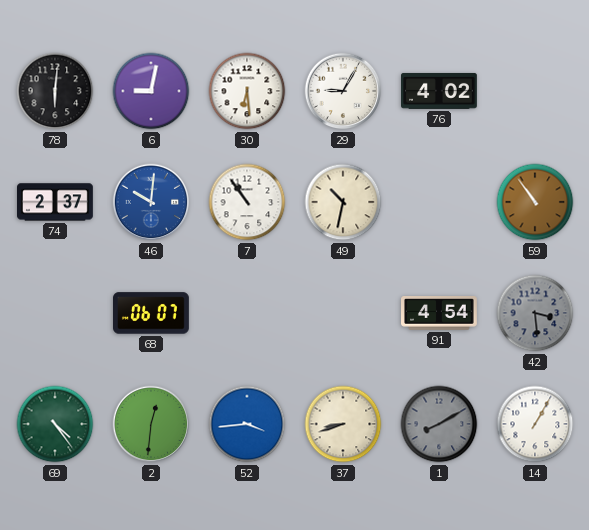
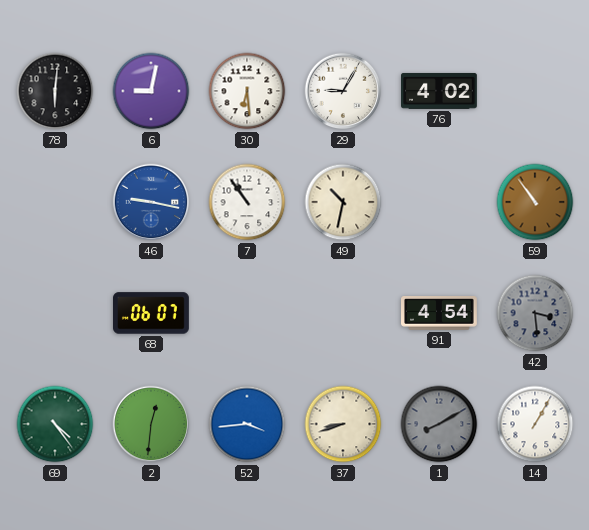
74: 2:37 -> none (56, 202)
46: 10:01 -> 9:17 (151, 202)
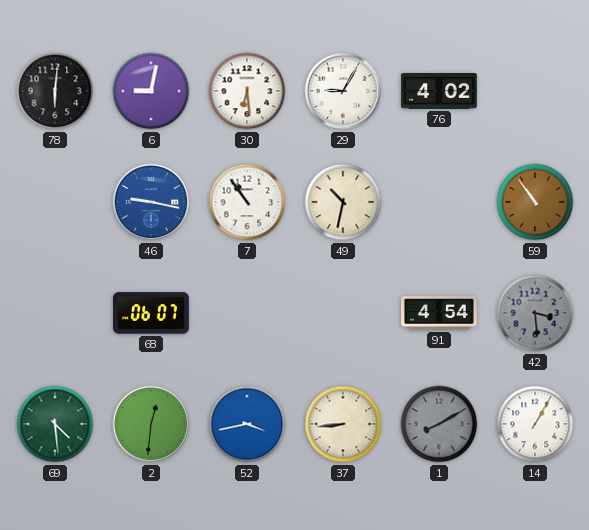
69: 4:24 -> 4:29 (55, 424)
52: 3:44 -> 3:43 (247, 424)
37: 8:42 -> 8:44 (343, 424)
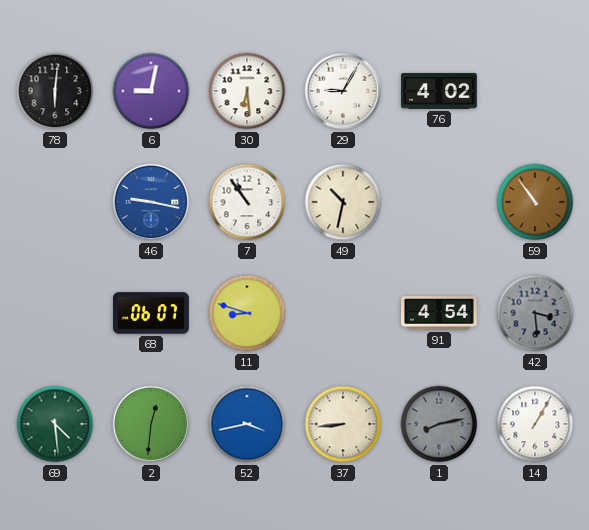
11: none -> 8:48 (247, 313)
1: 8:10 -> 8:13 (439, 424)
